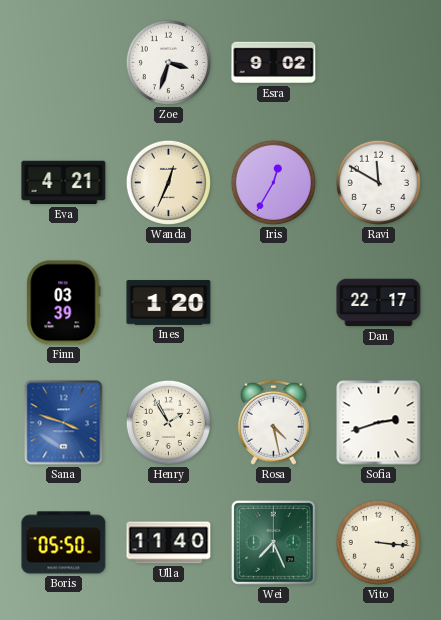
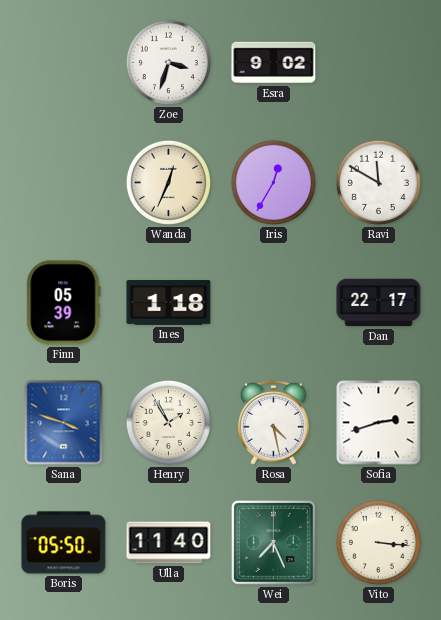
Eva: 4:21 -> none (64, 183)
Finn: 03:39 -> 05:39 (64, 303)
Ines: 1:20 -> 1:18 (169, 303)
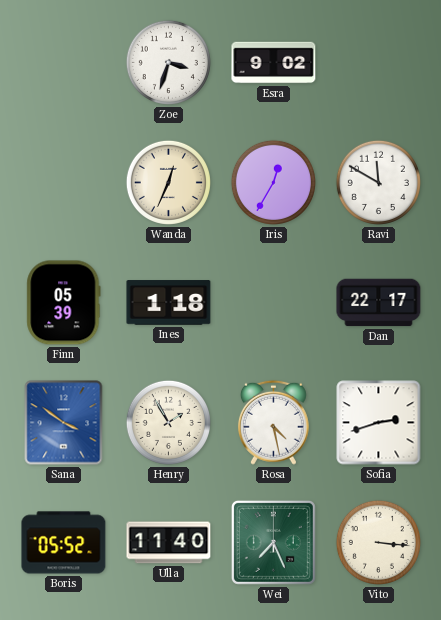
Sana: 3:48 -> 3:51 (64, 423)
Boris: 05:50 -> 05:52 (64, 543)
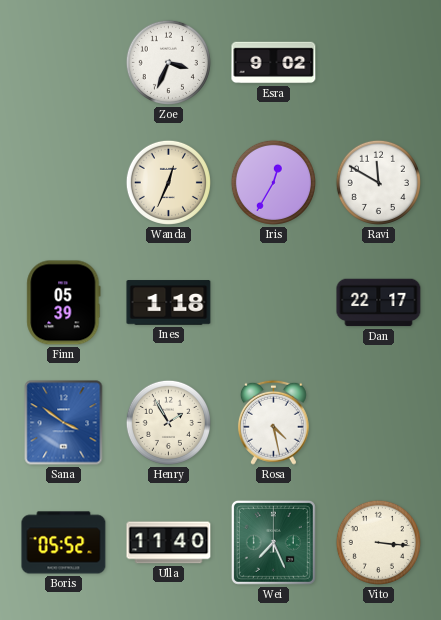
Zoe: 3:33 -> 3:34 (168, 62)
Sofia: 2:42 -> none (379, 423)
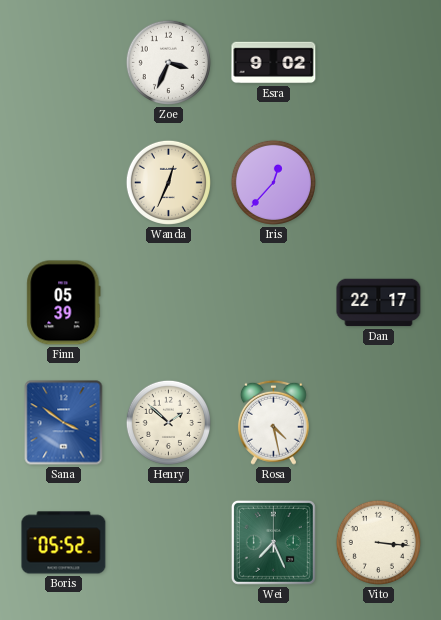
Iris: 12:35 -> 12:37 (273, 182)
Ravi: 11:50 -> none (378, 182)
Ines: 1:18 -> none (169, 303)
Henry: 1:55 -> 1:52 (168, 422)
Ulla: 11:40 -> none (169, 543)
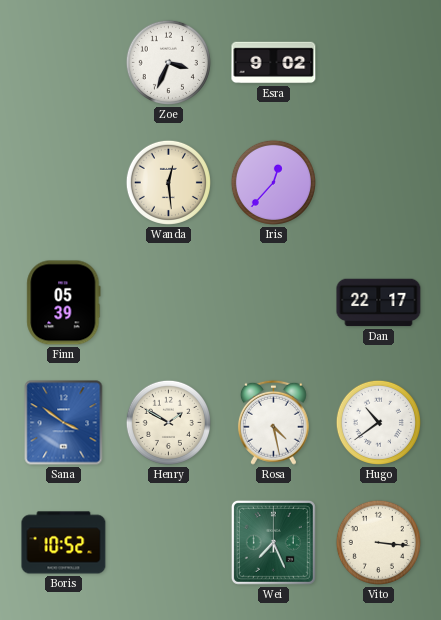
Wanda: 12:34 -> 12:29 (168, 182)
Henry: 1:52 -> 1:50 (168, 422)
Hugo: none -> 10:39 (378, 422)
Boris: 05:52 -> 10:52 (64, 543)
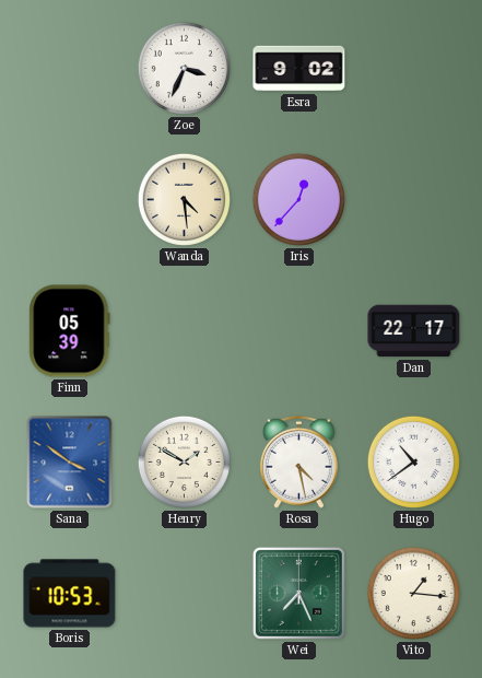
Wanda: 12:29 -> 4:29 (184, 199)
Boris: 10:52 -> 10:53 (70, 594)
Vito: 3:16 -> 1:16 (413, 593)
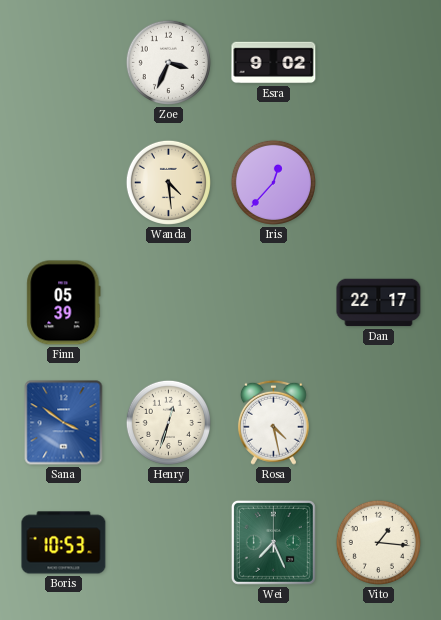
Henry: 1:50 -> 12:33 (168, 422)
Hugo: 10:39 -> none (413, 461)
